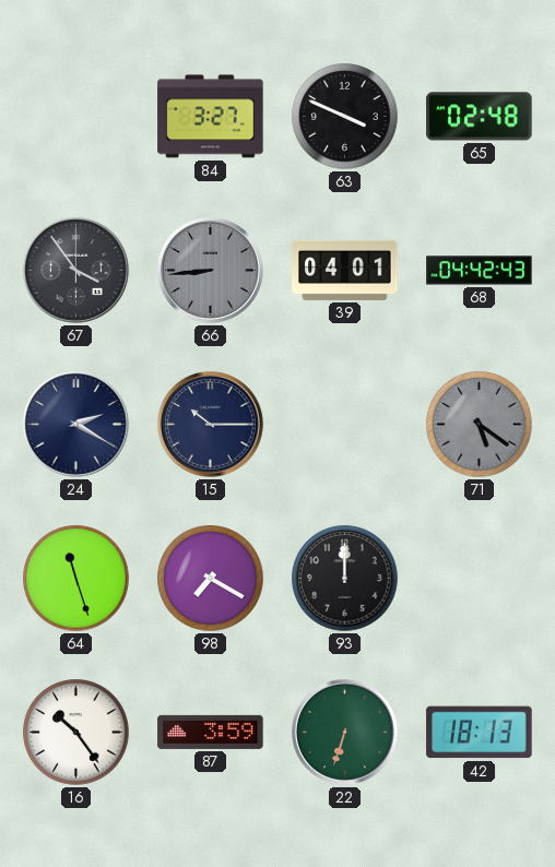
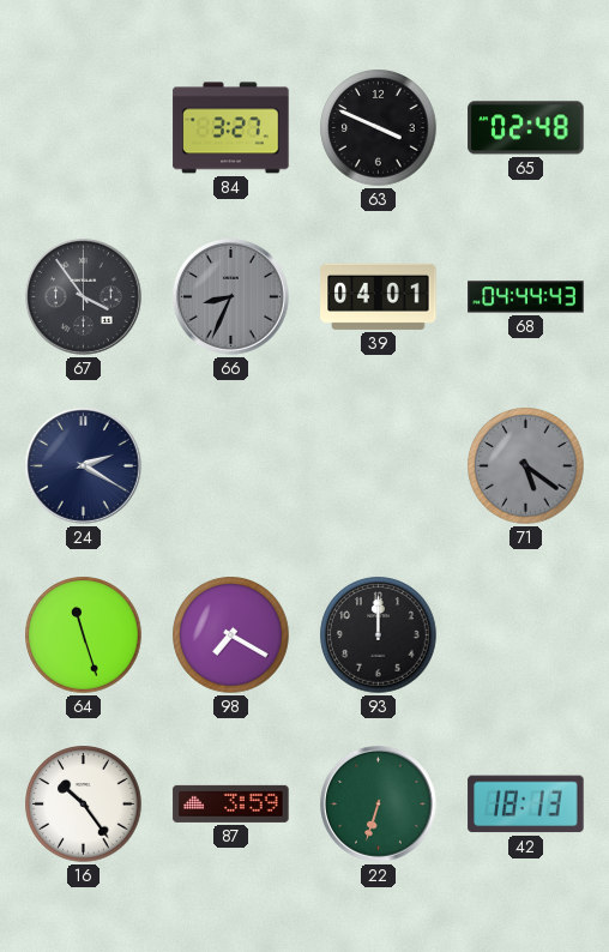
66: 8:44 -> 8:34 (231, 297)
68: 04:42 -> 04:44 (526, 297)
15: 10:15 -> none (211, 425)
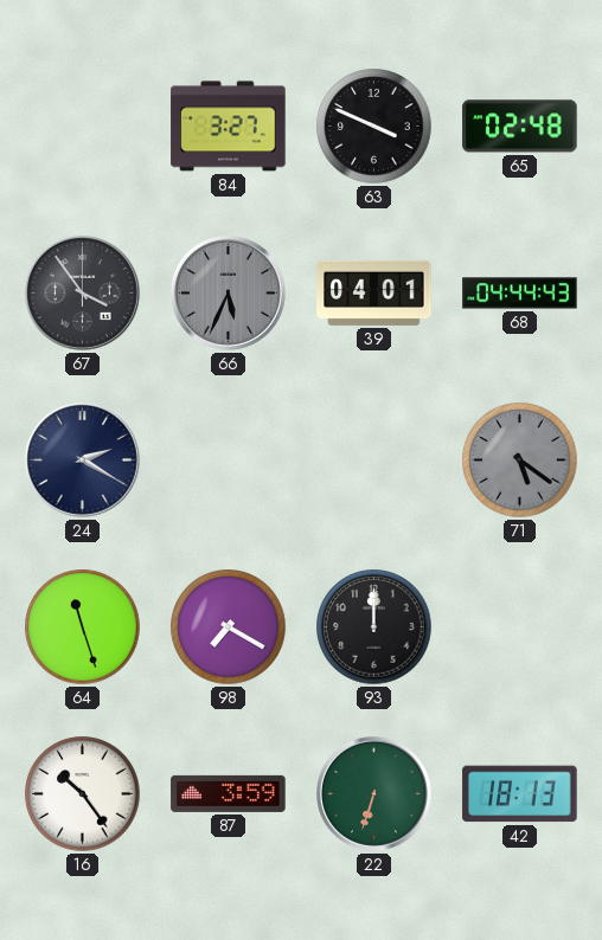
66: 8:34 -> 5:34 (229, 294)
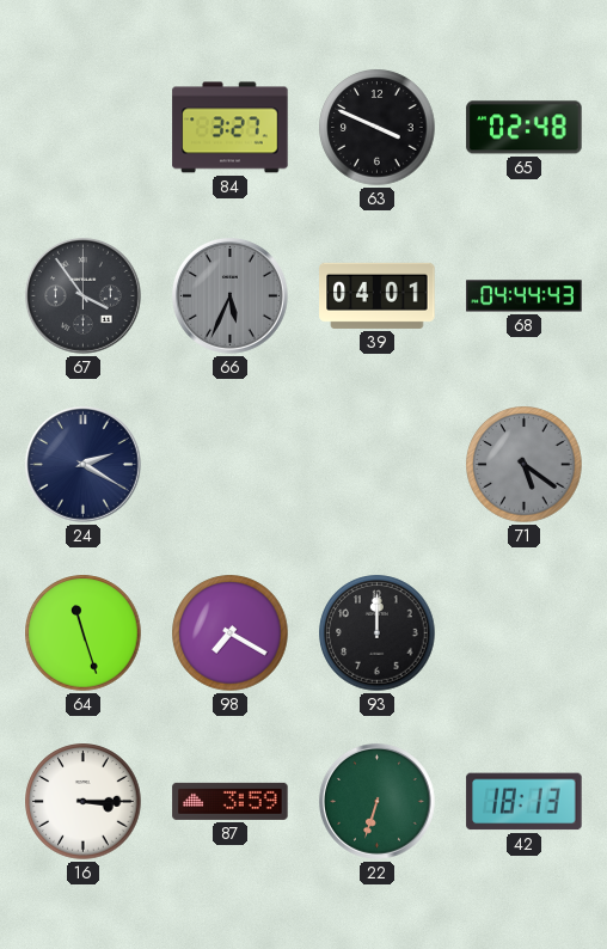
16: 10:24 -> 3:15 (84, 802)
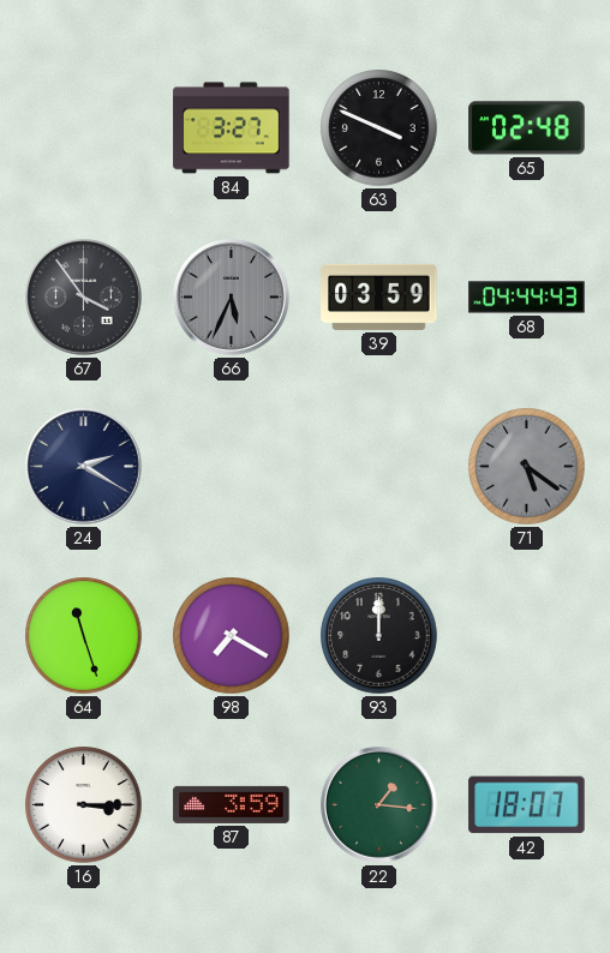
39: 04:01 -> 03:59 (379, 296)
22: 6:33 -> 1:16 (379, 805)
42: 18:13 -> 18:07 (527, 805)
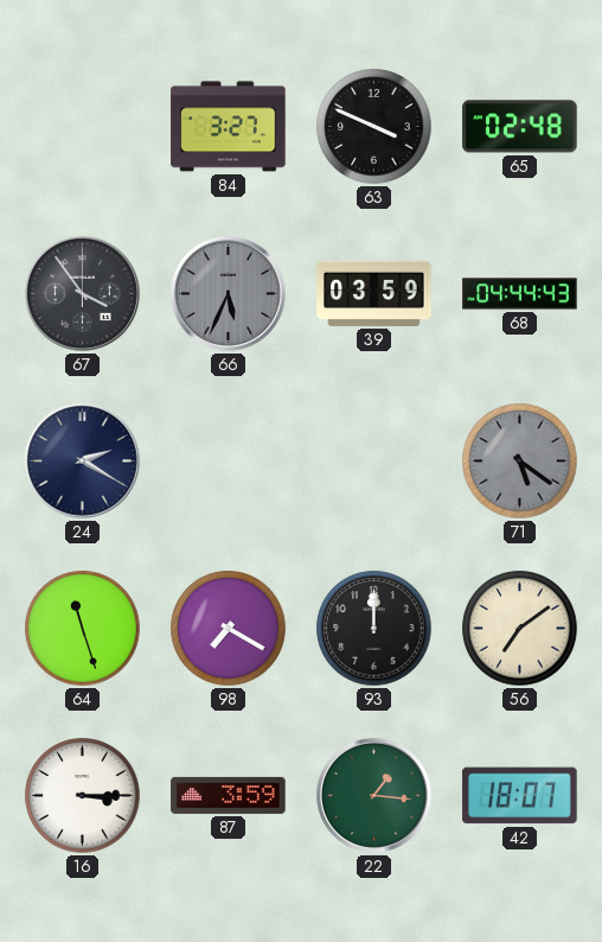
56: none -> 7:09 (520, 629)
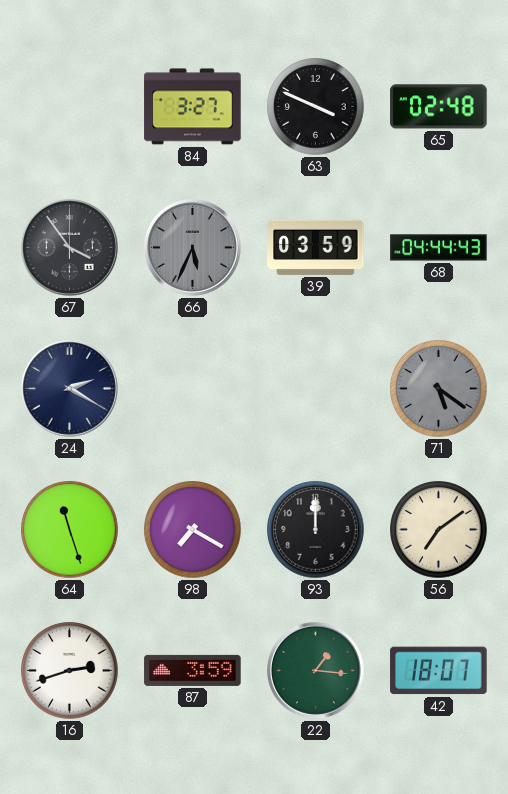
16: 3:15 -> 2:42 (70, 671)
